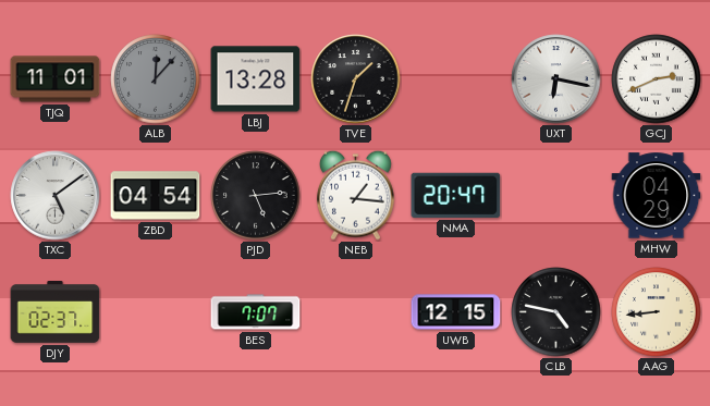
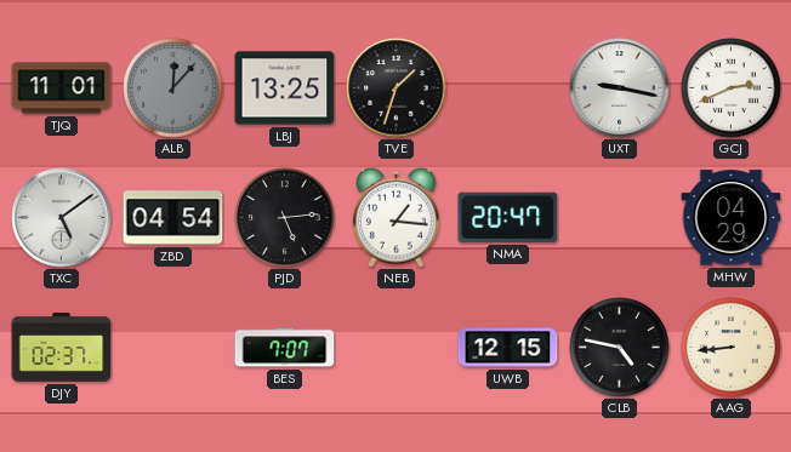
LBJ: 13:28 -> 13:25 (285, 88)
UXT: 6:17 -> 9:17 (620, 88)
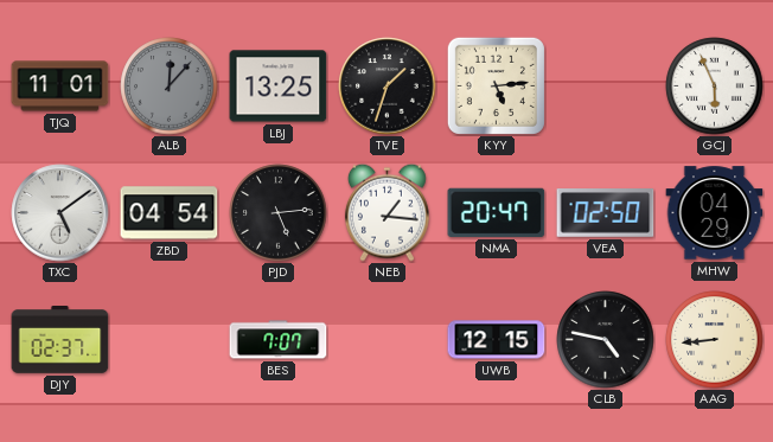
KYY: none -> 5:14 (496, 85)
UXT: 9:17 -> none (620, 88)
GCJ: 2:41 -> 5:56 (715, 87)
VEA: none -> 02:50 (606, 213)
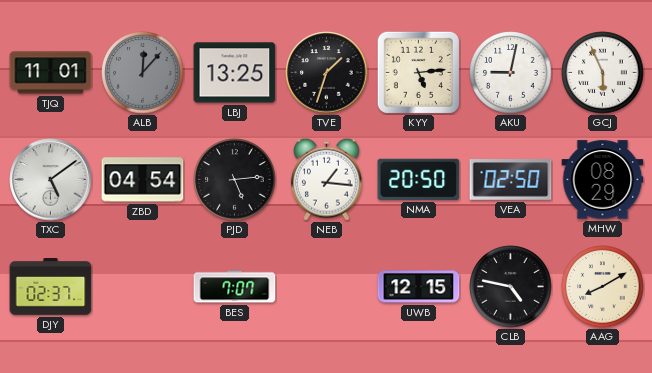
AKU: none -> 9:02 (511, 73)
NMA: 20:47 -> 20:50 (419, 179)
MHW: 04:29 -> 08:29 (603, 180)
AAG: 8:44 -> 8:10 (603, 287)
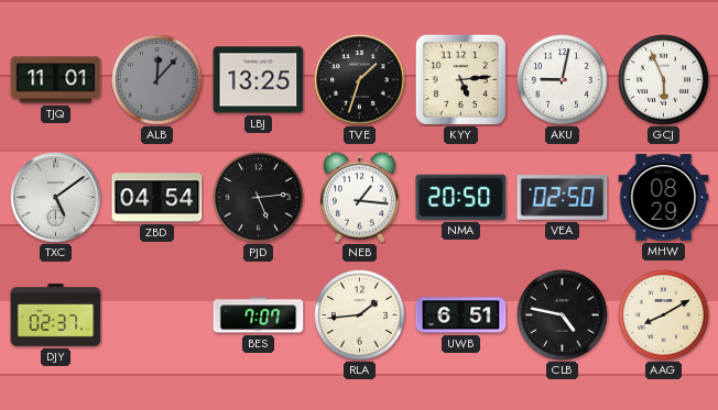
RLA: none -> 1:44 (360, 315)
UWB: 12:15 -> 6:51 (461, 315)
